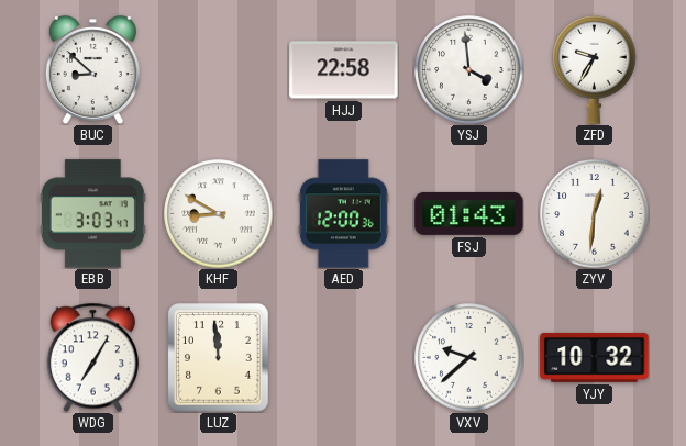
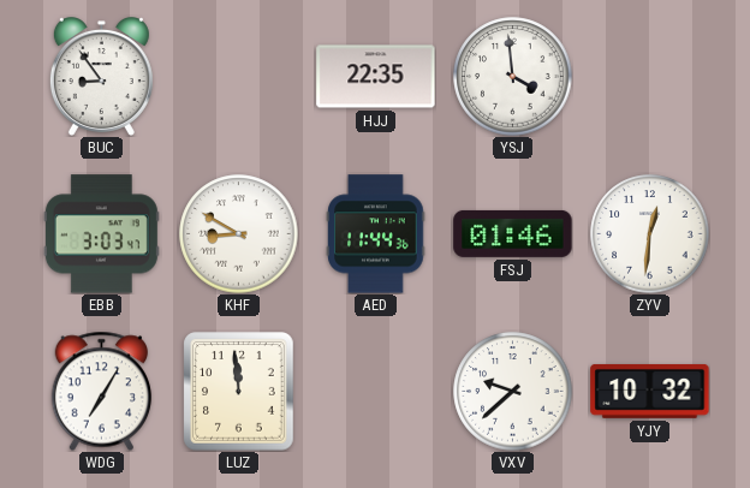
BUC: 8:52 -> 8:54 (101, 77)
HJJ: 22:58 -> 22:35 (376, 77)
ZFD: 9:35 -> none (595, 70)
AED: 12:00 -> 11:44 (376, 234)
FSJ: 01:43 -> 01:46 (513, 233)
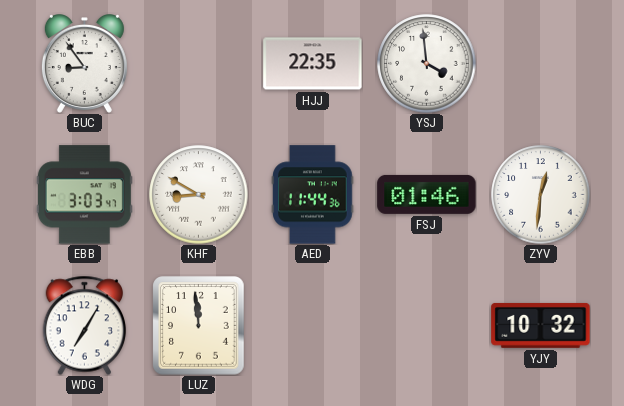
VXV: 9:38 -> none (513, 392)
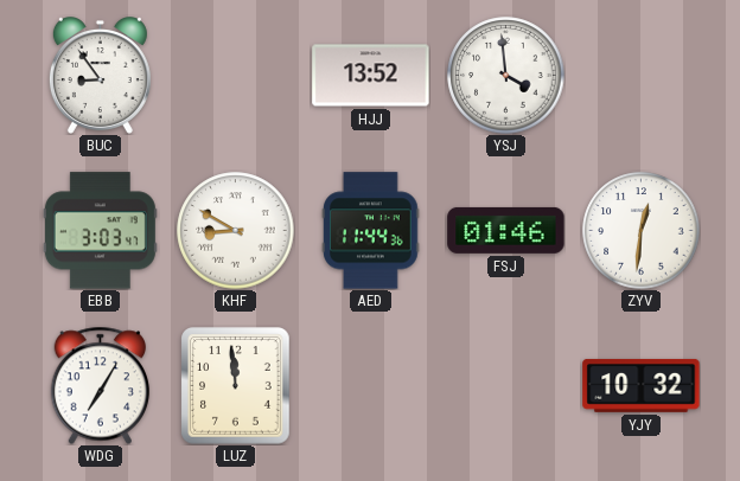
HJJ: 22:35 -> 13:52 (371, 76)
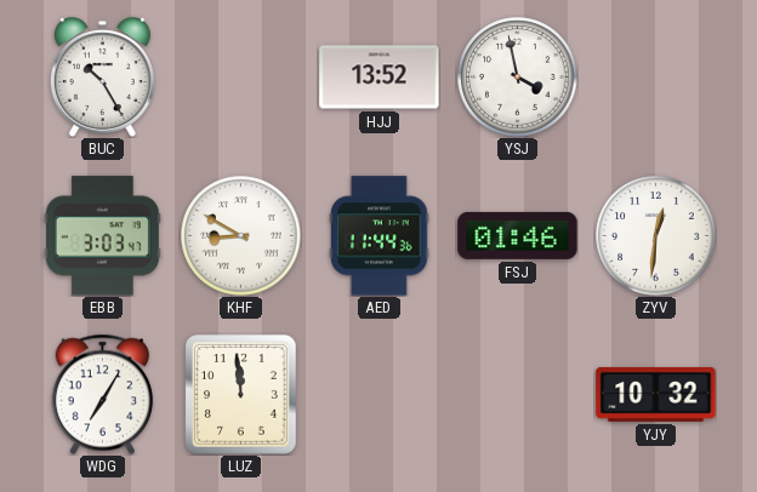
BUC: 8:54 -> 10:25 (102, 78)
YSJ: 3:59 -> 3:58 (518, 78)
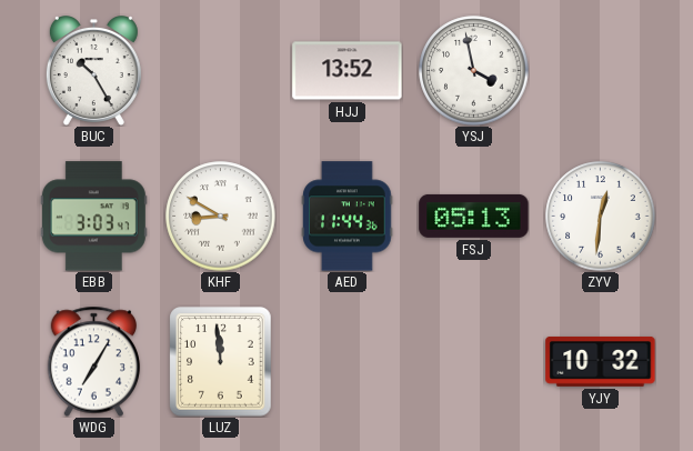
FSJ: 01:46 -> 05:13 (474, 216)
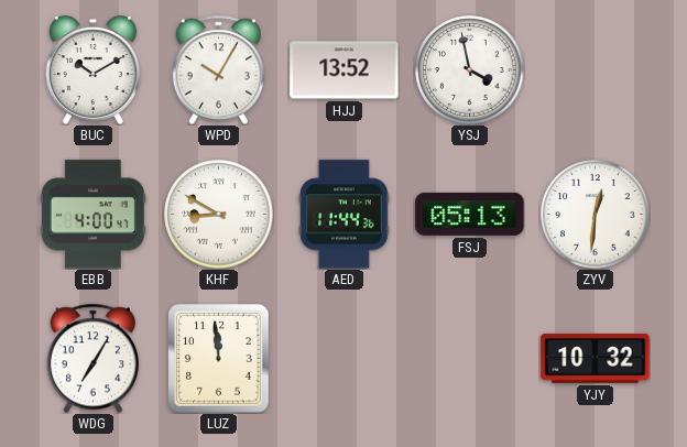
BUC: 10:25 -> 10:10 (92, 70)
WPD: none -> 10:05 (219, 69)
EBB: 3:03 -> 4:00 (92, 215)
